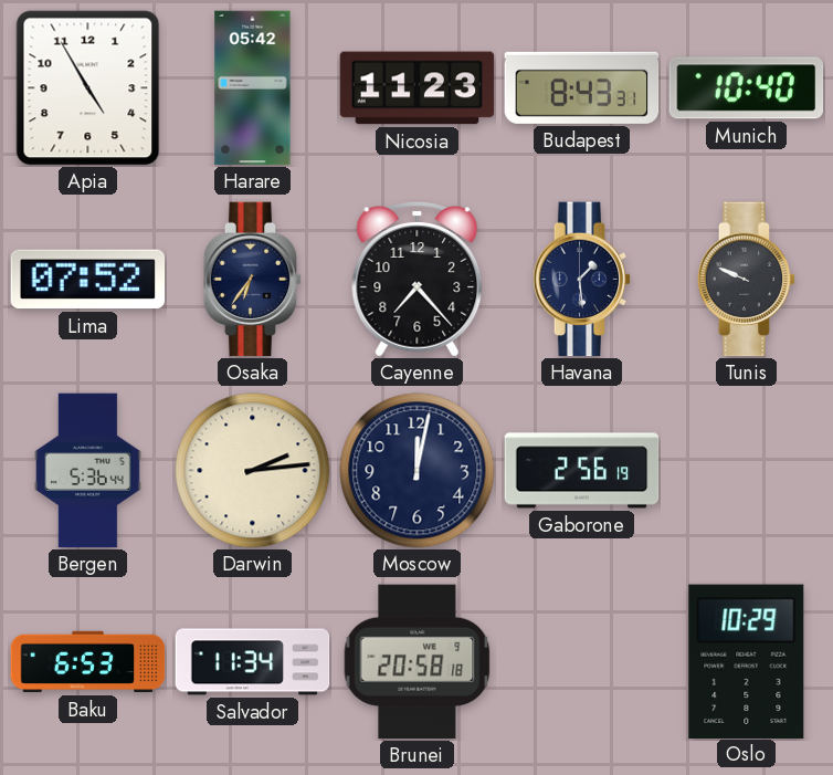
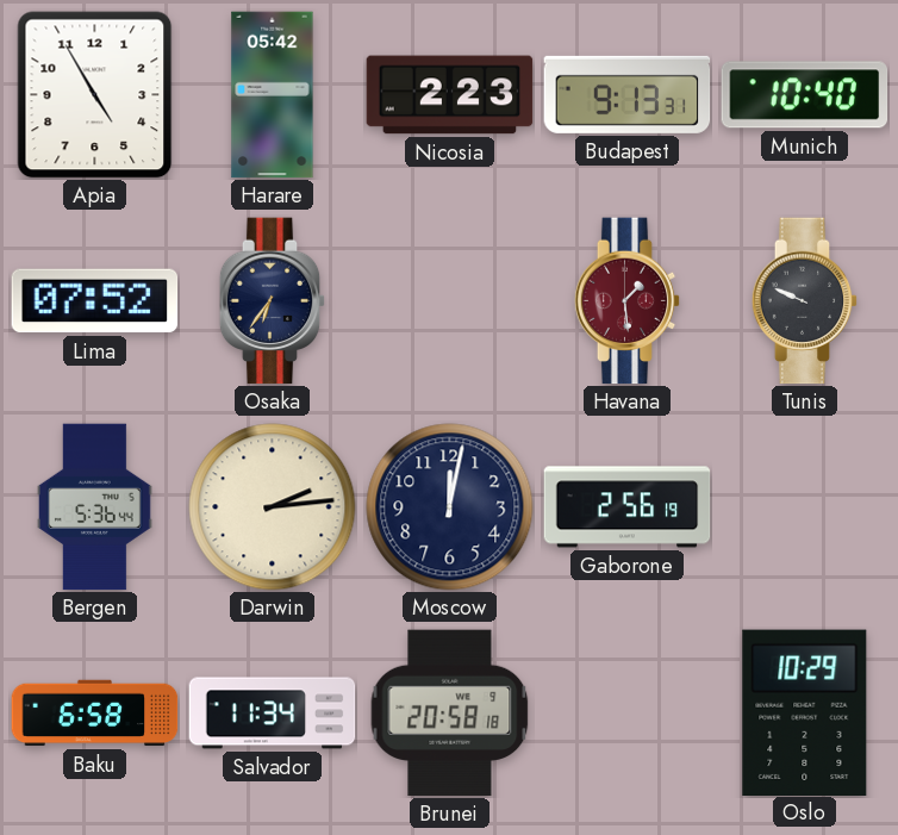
Nicosia: 11:23 -> 2:23 (450, 95)
Budapest: 8:43 -> 9:13 (628, 94)
Cayenne: 7:23 -> none (418, 280)
Havana dial: navy -> burgundy (628, 301)
Baku: 6:53 -> 6:58 (95, 714)
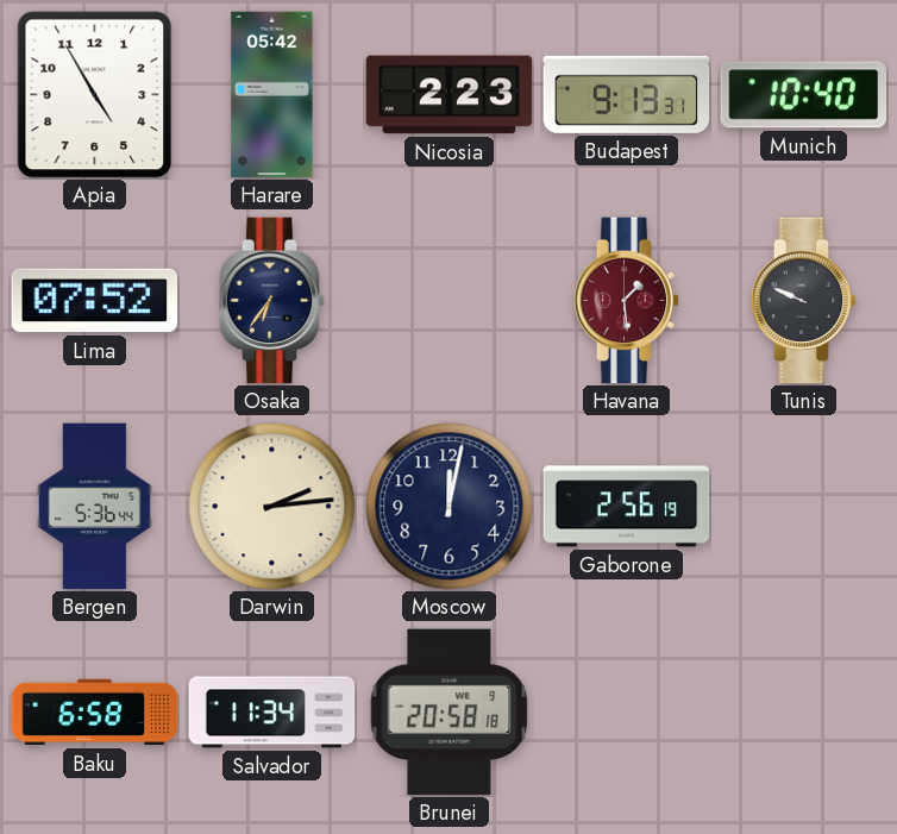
Oslo: 10:29 -> none (805, 712)
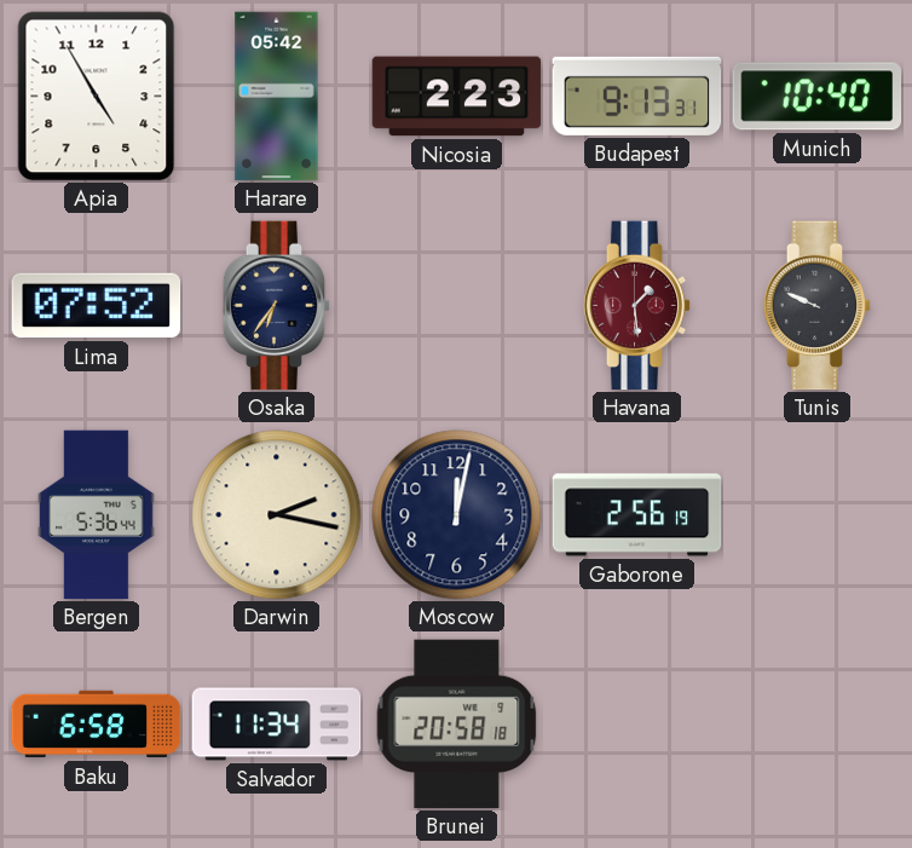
Darwin: 2:14 -> 2:17 (277, 515)
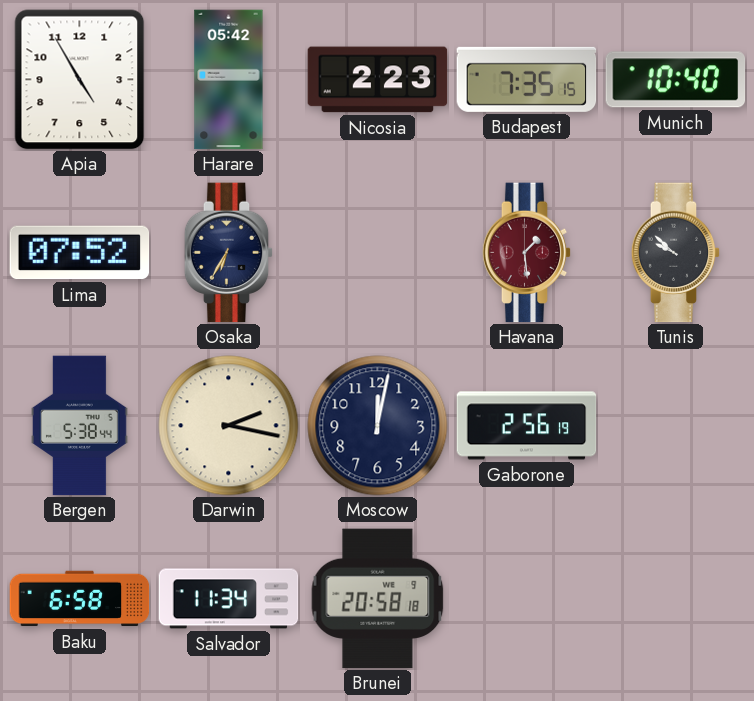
Budapest: 9:13 -> 7:35 (527, 79)
Osaka: 6:36 -> 6:35 (229, 253)
Tunis: 9:49 -> 9:52 (676, 253)
Bergen: 5:36 -> 5:38 (80, 426)
